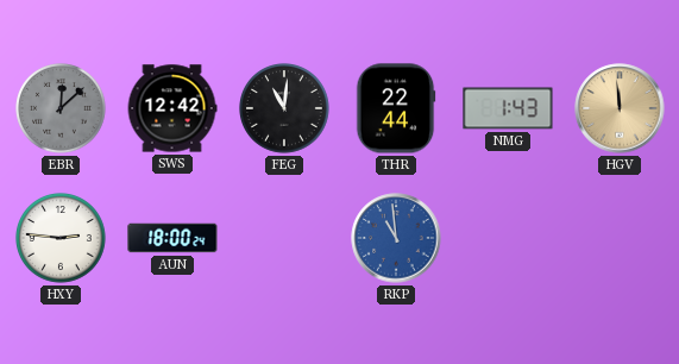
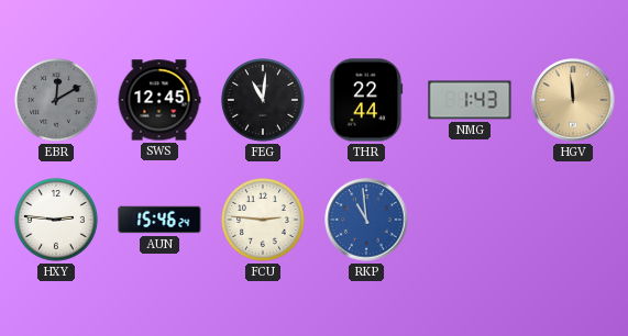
EBR: 12:08 -> 12:10 (57, 101)
SWS: 12:42 -> 12:45 (159, 100)
AUN: 18:00 -> 15:46 (159, 220)
FCU: none -> 2:46 (264, 221)
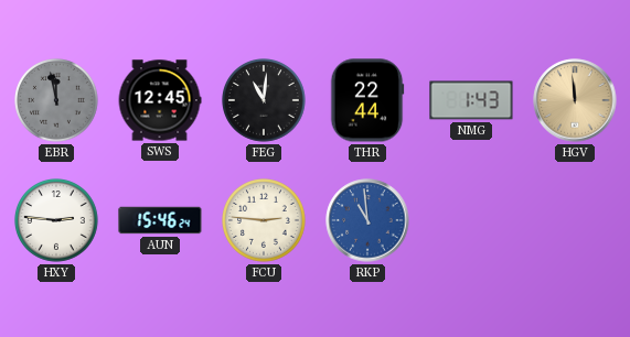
EBR: 12:10 -> 11:58 (57, 101)
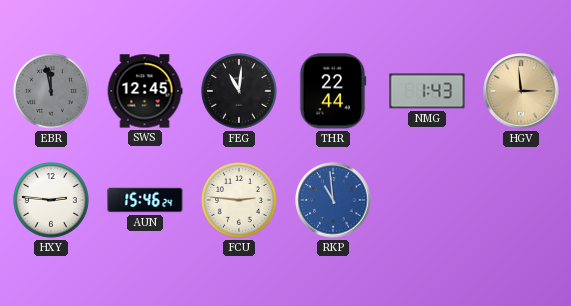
HGV: 11:59 -> 2:59 (521, 91)
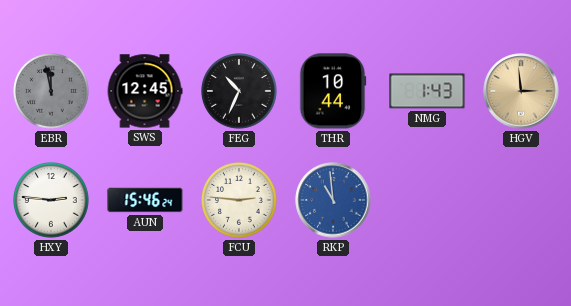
FEG: 11:01 -> 10:34 (240, 92)
THR: 22:44 -> 10:44 (333, 91)
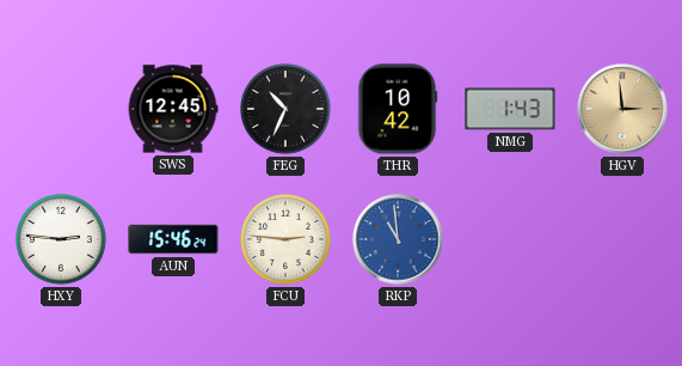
EBR: 11:58 -> none (52, 92)
THR: 10:44 -> 10:42 (398, 109)
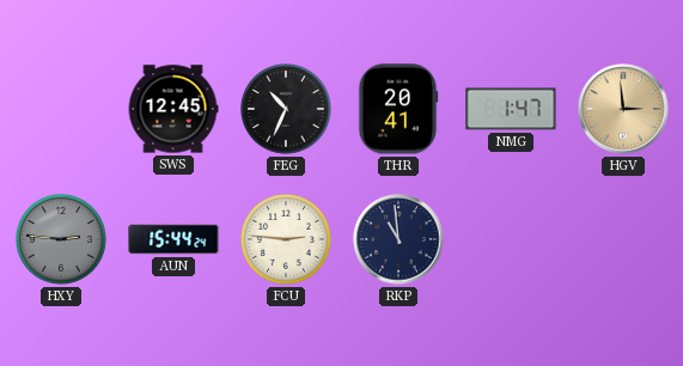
THR: 10:42 -> 20:41 (398, 109)
NMG: 1:43 -> 1:47 (511, 109)
HXY dial: white -> grey (62, 240)
AUN: 15:46 -> 15:44 (173, 239)
RKP dial: blue -> navy (398, 239)
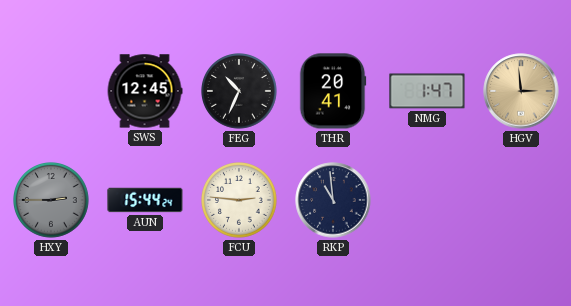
HXY: 2:46 -> 2:45 (52, 201)
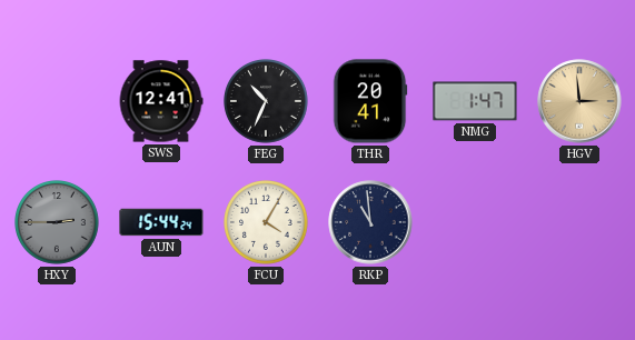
SWS: 12:45 -> 12:41 (161, 101)
FCU: 2:46 -> 4:05 (267, 223)
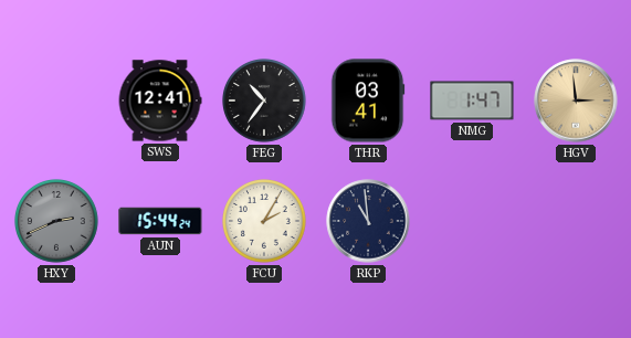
FEG: 10:34 -> 10:36 (265, 102)
THR: 20:41 -> 03:41 (368, 101)
HXY: 2:45 -> 2:41 (57, 222)
FCU: 4:05 -> 2:05 (265, 222)
